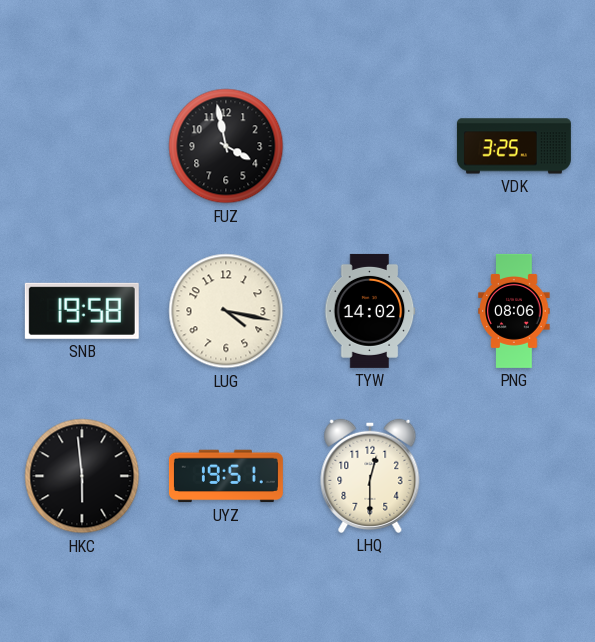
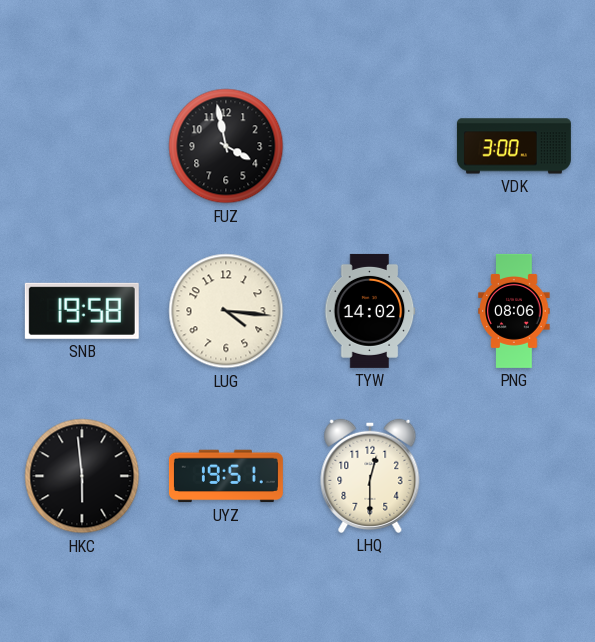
VDK: 3:25 -> 3:00 (514, 146)
LUG: 4:17 -> 4:16 (226, 311)
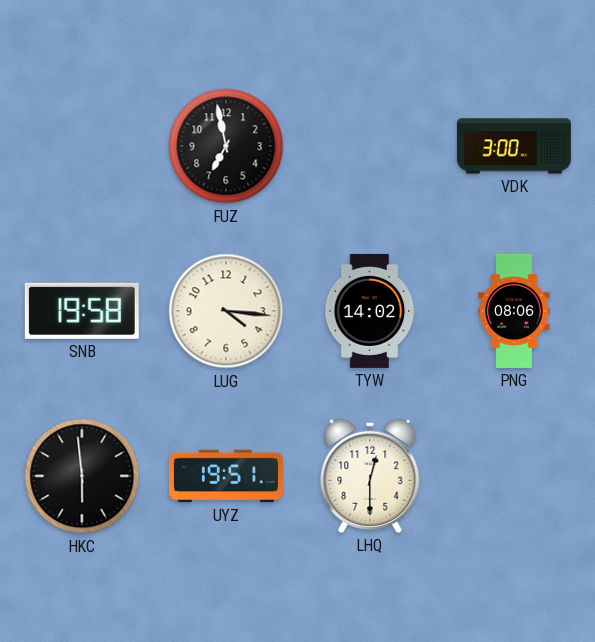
FUZ: 3:58 -> 6:58 (226, 146)
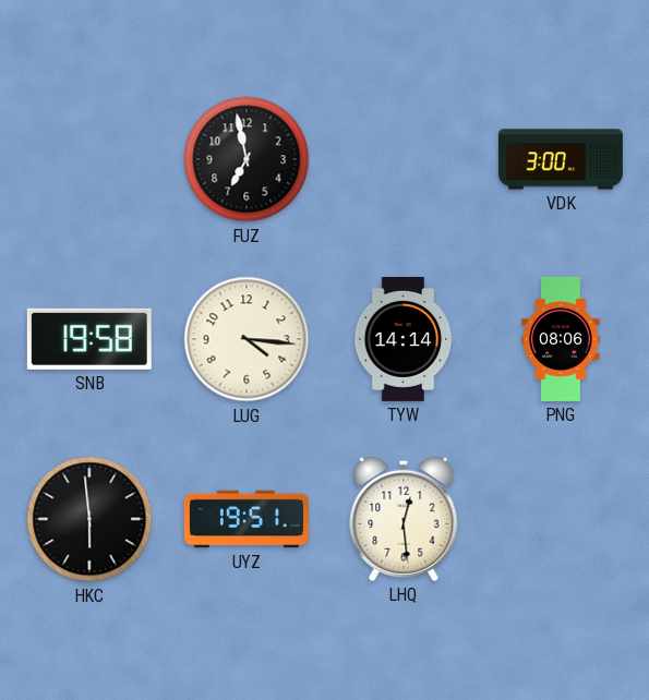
TYW: 14:02 -> 14:14 (404, 339)
LHQ: 12:30 -> 12:29 (404, 519)
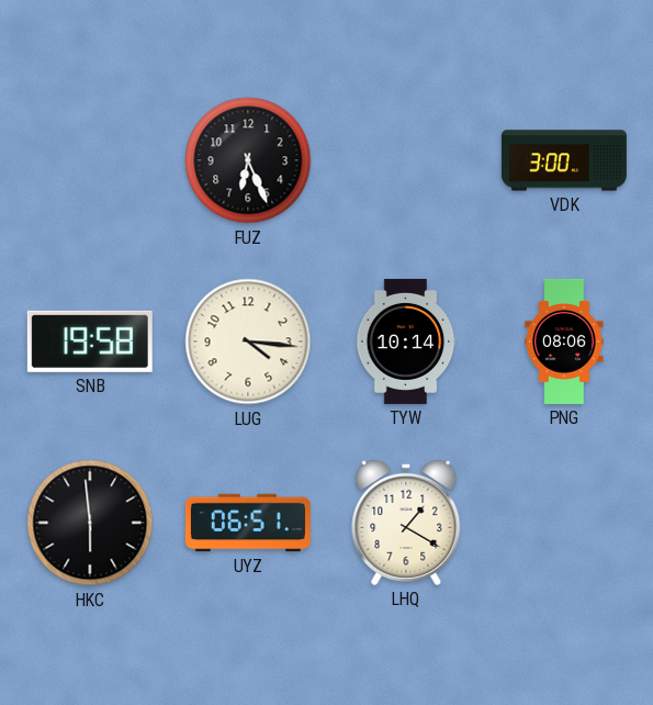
FUZ: 6:58 -> 6:26 (248, 160)
TYW: 14:14 -> 10:14 (406, 342)
UYZ: 19:51 -> 06:51 (248, 523)
LHQ: 12:29 -> 1:20 (406, 523)
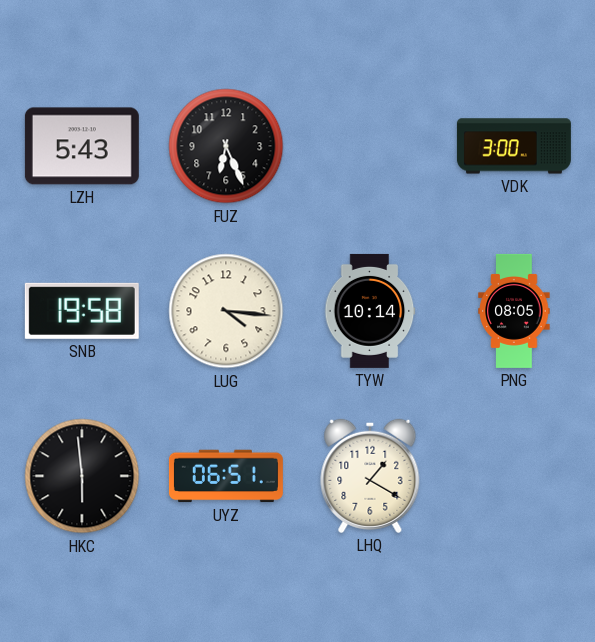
LZH: none -> 5:43 (82, 146)
PNG: 08:06 -> 08:05 (514, 311)
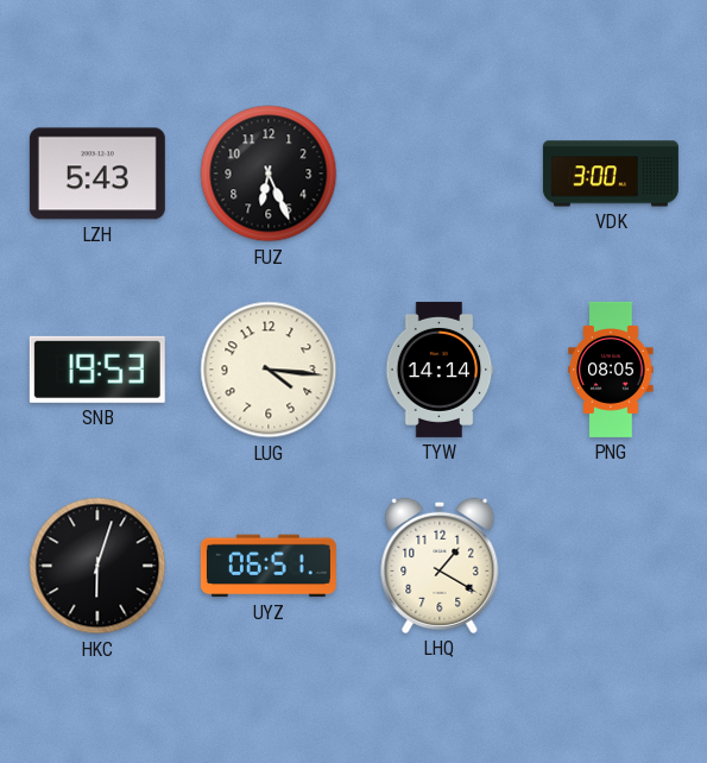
SNB: 19:58 -> 19:53 (97, 370)
TYW: 10:14 -> 14:14 (440, 370)
HKC: 5:59 -> 6:03 (97, 566)
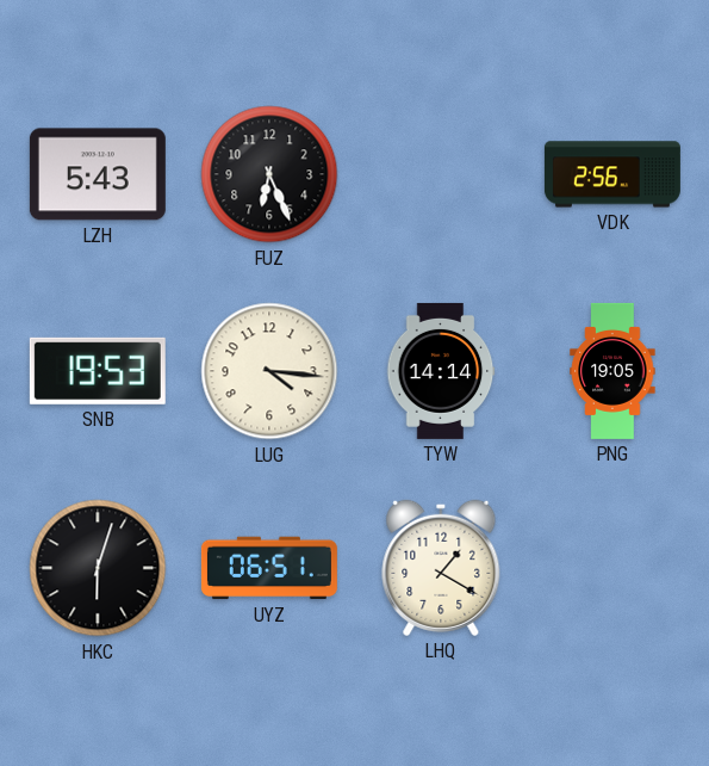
VDK: 3:00 -> 2:56 (612, 174)
PNG: 08:05 -> 19:05 (612, 371)
